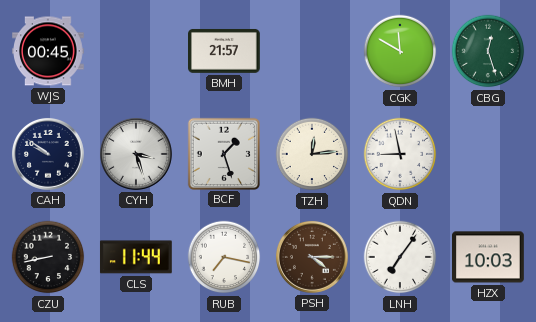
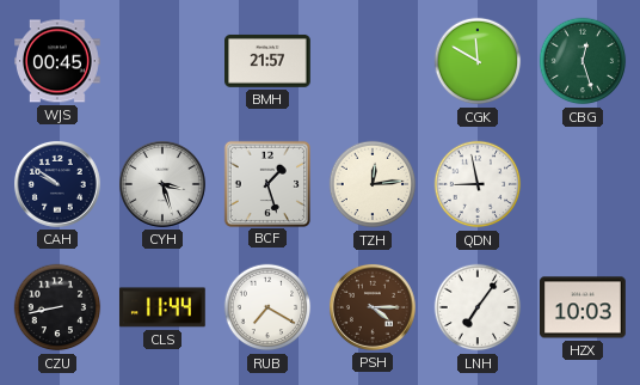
RUB: 7:17 -> 7:20 (267, 307)
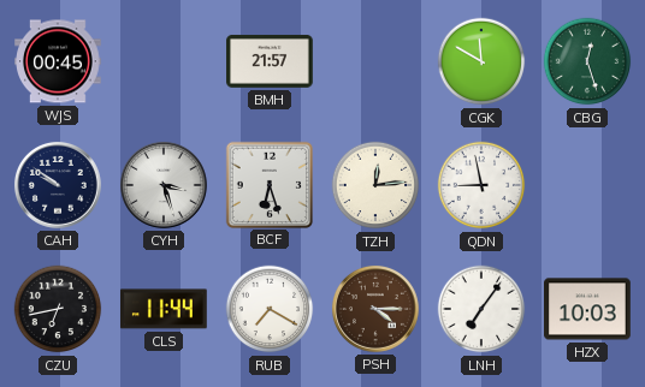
BCF: 1:27 -> 6:27 (268, 184)
CZU: 8:43 -> 6:43 (58, 309)
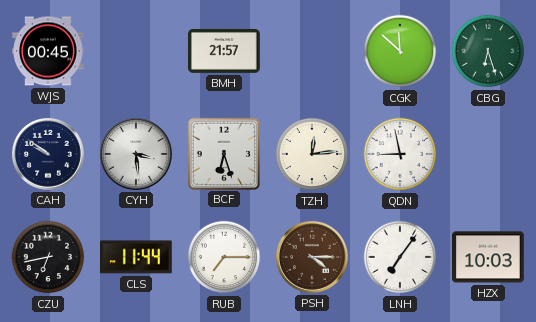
CGK: 11:50 -> 11:52 (400, 51)
CBG: 12:27 -> 6:27 (488, 51)
CYH: 3:27 -> 3:29 (136, 154)
RUB: 7:20 -> 7:15 (224, 257)
